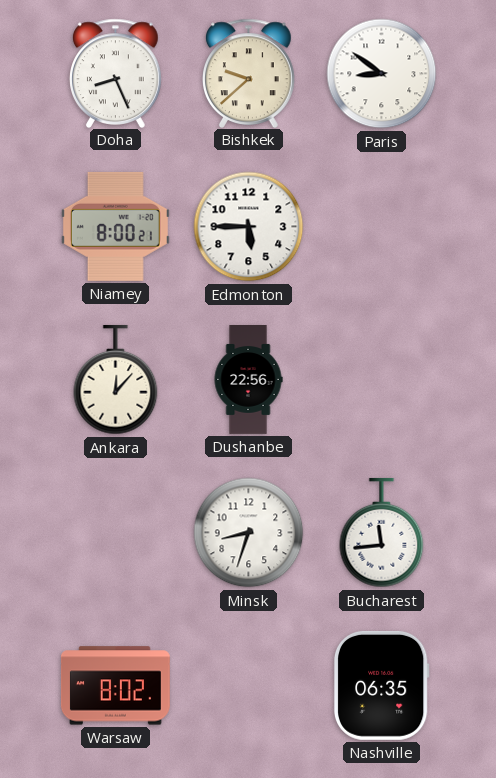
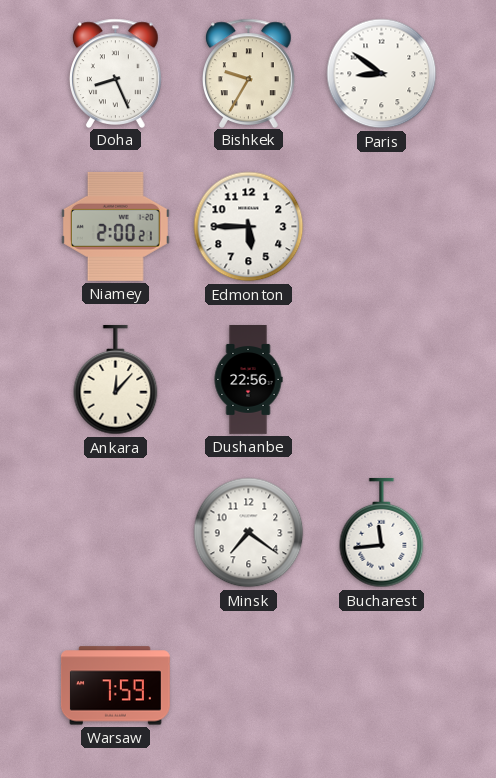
Bishkek: 9:38 -> 9:35 (249, 73)
Niamey: 8:00 -> 2:00 (115, 226)
Minsk: 8:33 -> 7:21 (249, 533)
Warsaw: 8:02 -> 7:59 (115, 686)
Nashville: 06:35 -> none (381, 685)
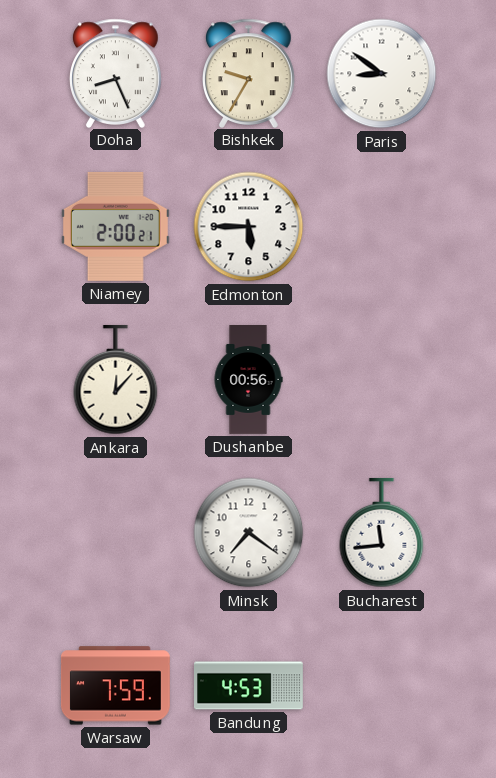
Dushanbe: 22:56 -> 00:56 (248, 380)
Bandung: none -> 4:53 (249, 686)
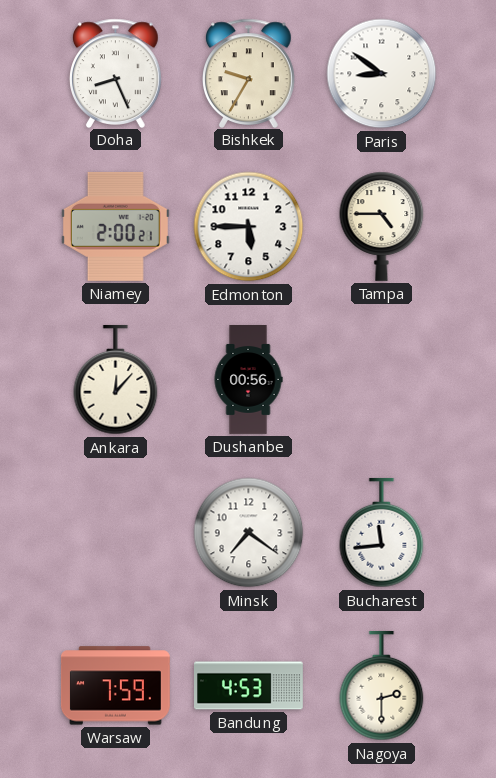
Tampa: none -> 4:45 (382, 226)
Nagoya: none -> 2:30 (382, 686)
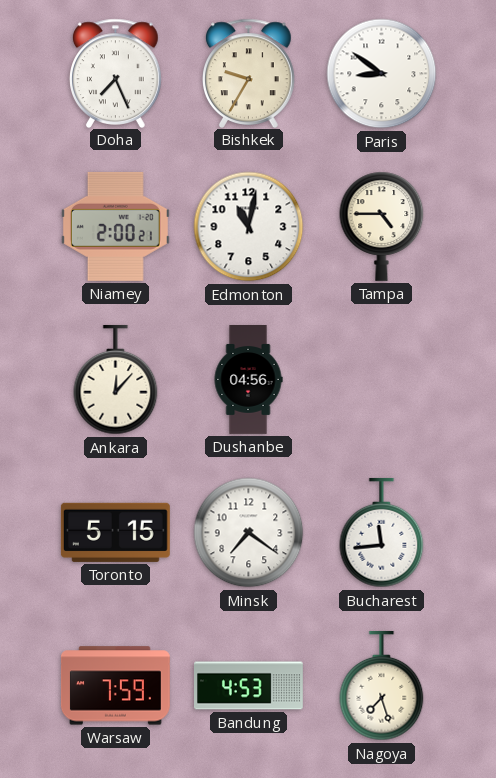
Doha: 8:26 -> 7:26 (116, 73)
Edmonton: 5:45 -> 11:02 (249, 227)
Dushanbe: 00:56 -> 04:56 (248, 380)
Toronto: none -> 5:15 (115, 532)
Nagoya: 2:30 -> 7:27 (382, 686)
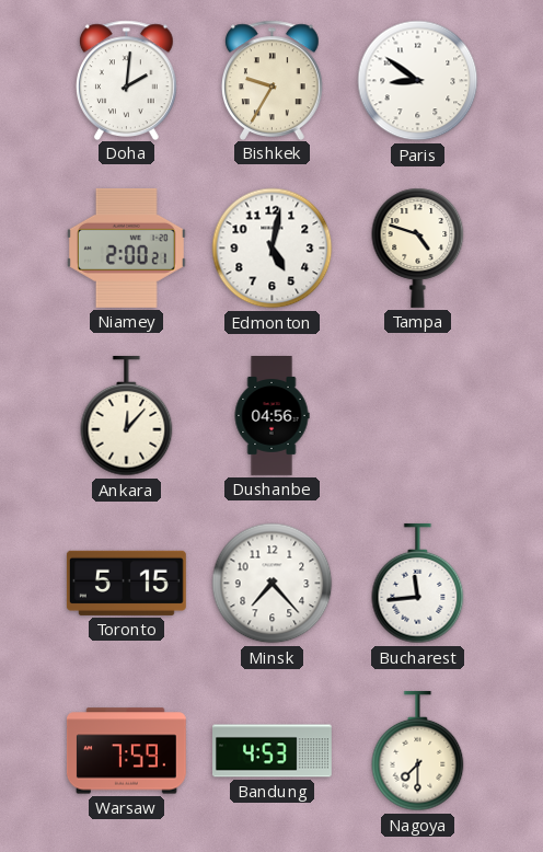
Doha: 7:26 -> 2:01 (127, 80)
Edmonton: 11:02 -> 5:02 (273, 249)
Tampa: 4:45 -> 4:48 (418, 247)
Minsk: 7:21 -> 7:23 (273, 584)
Nagoya: 7:27 -> 7:30 (418, 751)
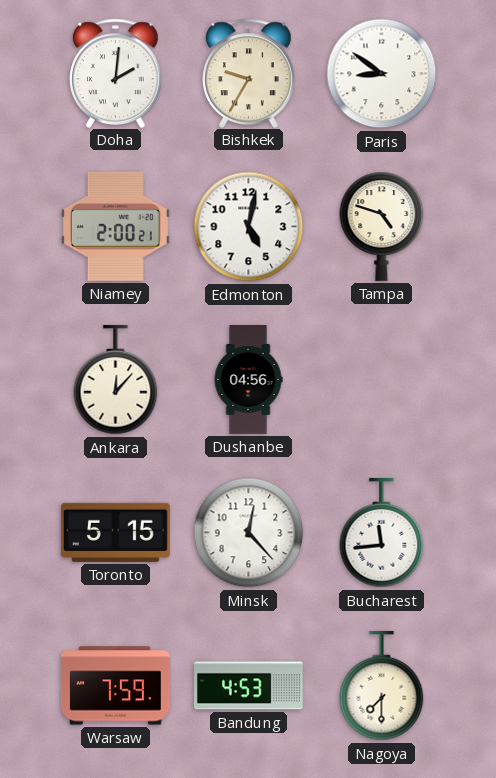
Minsk: 7:23 -> 12:23 (249, 533)
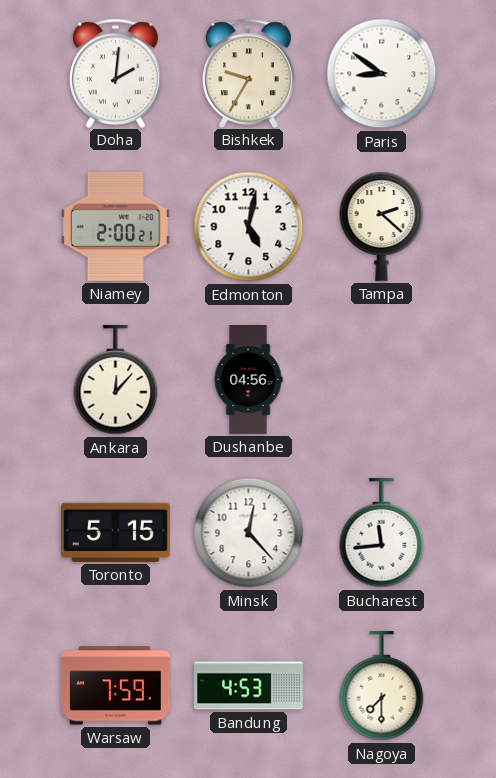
Tampa: 4:48 -> 2:22 (382, 226)
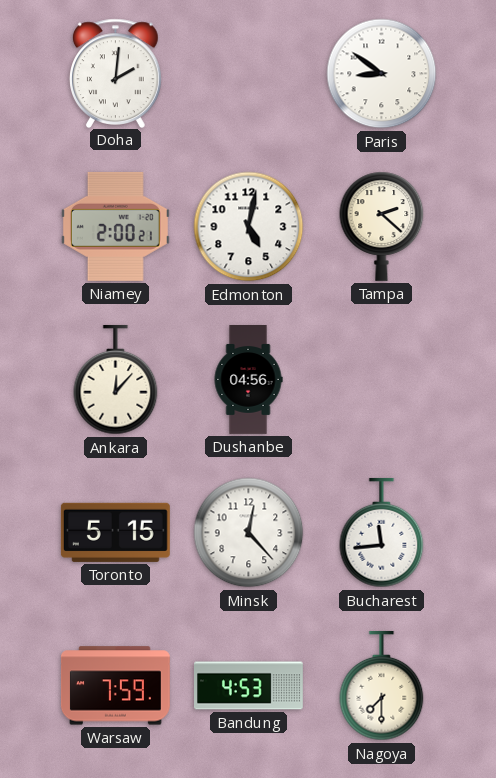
Bishkek: 9:35 -> none (249, 73)
